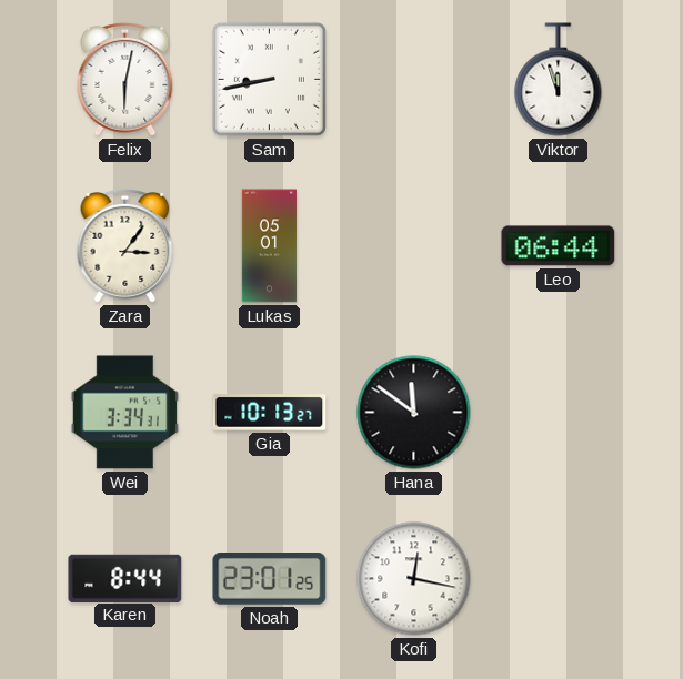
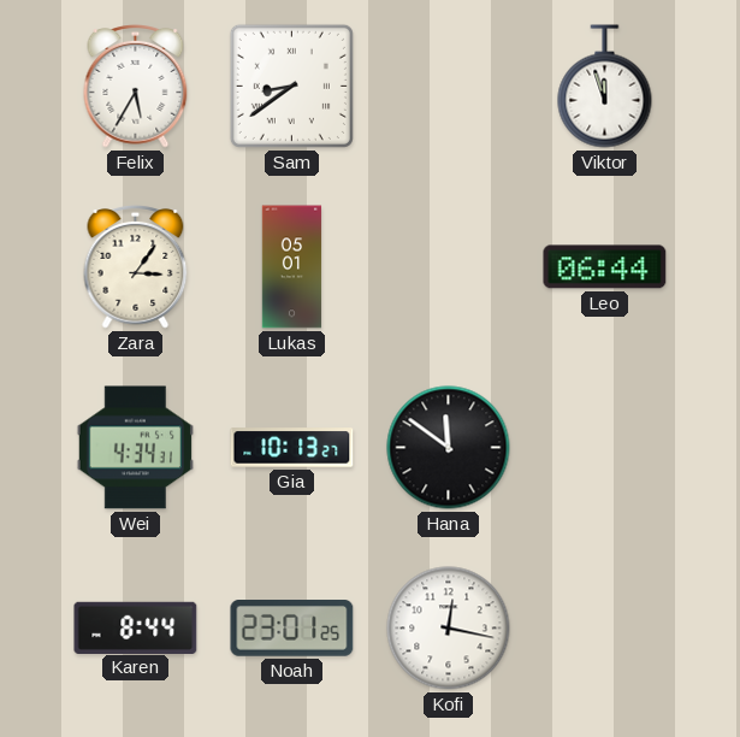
Felix: 6:02 -> 5:35 (136, 87)
Sam: 8:43 -> 8:39 (291, 86)
Wei: 3:34 -> 4:34 (135, 448)
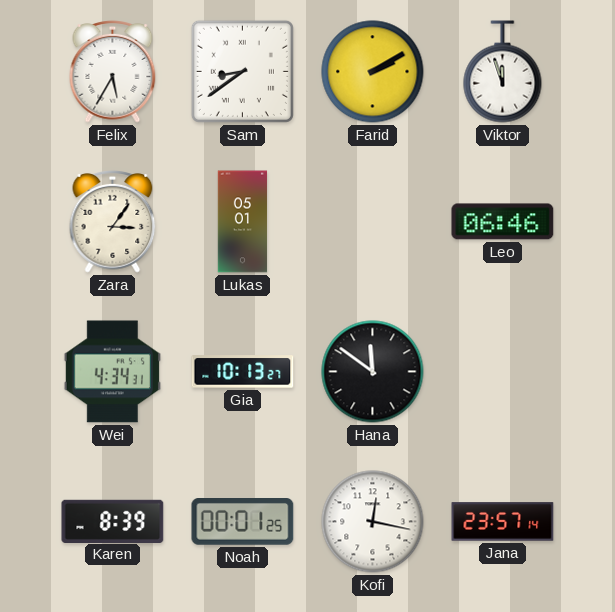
Farid: none -> 2:10 (373, 72)
Leo: 06:44 -> 06:46 (503, 222)
Karen: 8:44 -> 8:39 (113, 521)
Noah: 23:01 -> 00:01 (243, 522)
Jana: none -> 23:57 (503, 522)
